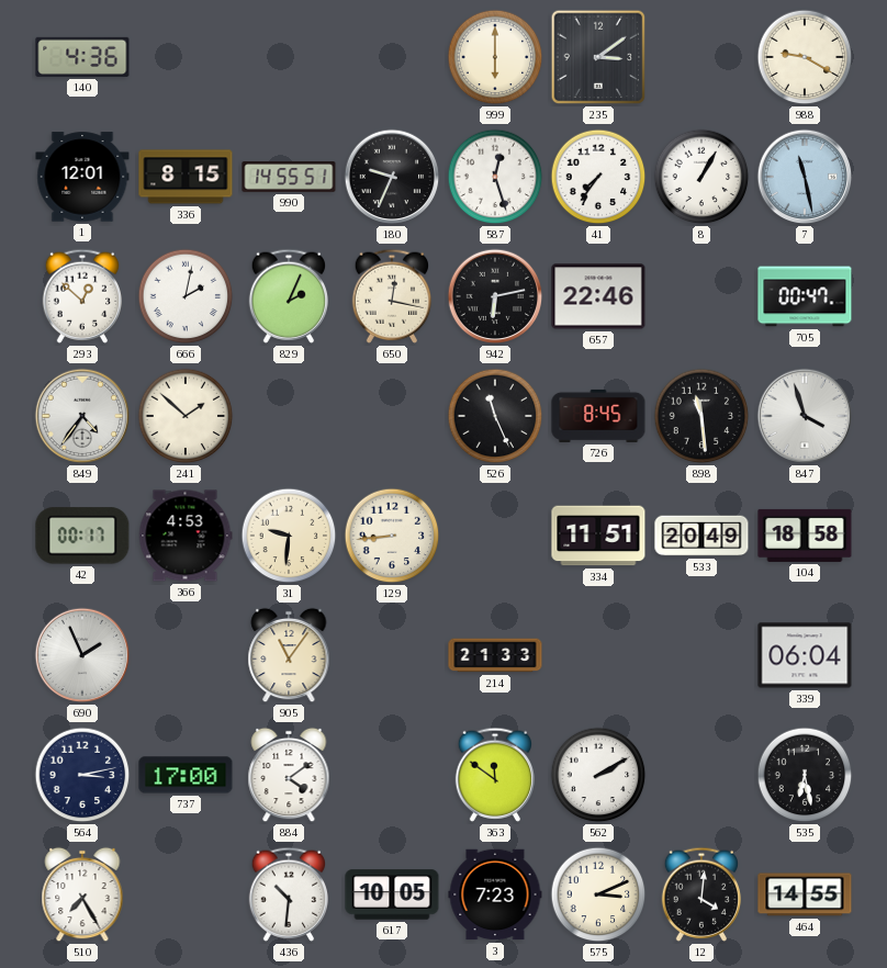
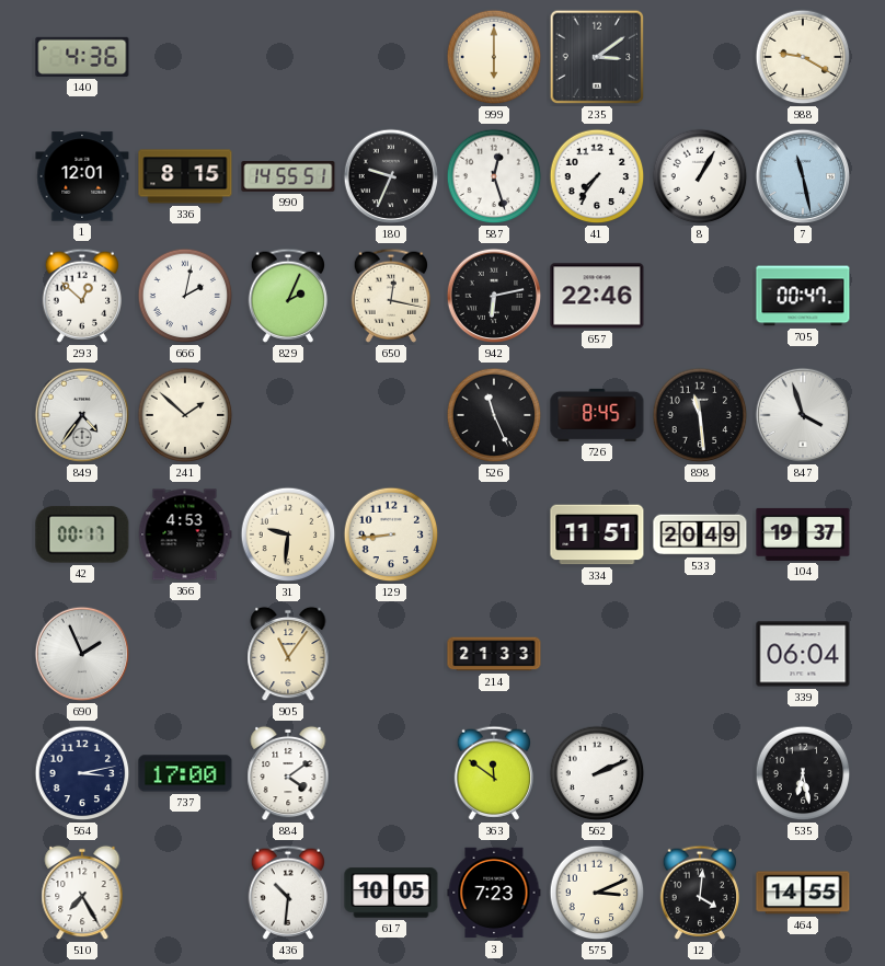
104: 18:58 -> 19:37 (803, 534)
562: 2:10 -> 2:11 (597, 773)
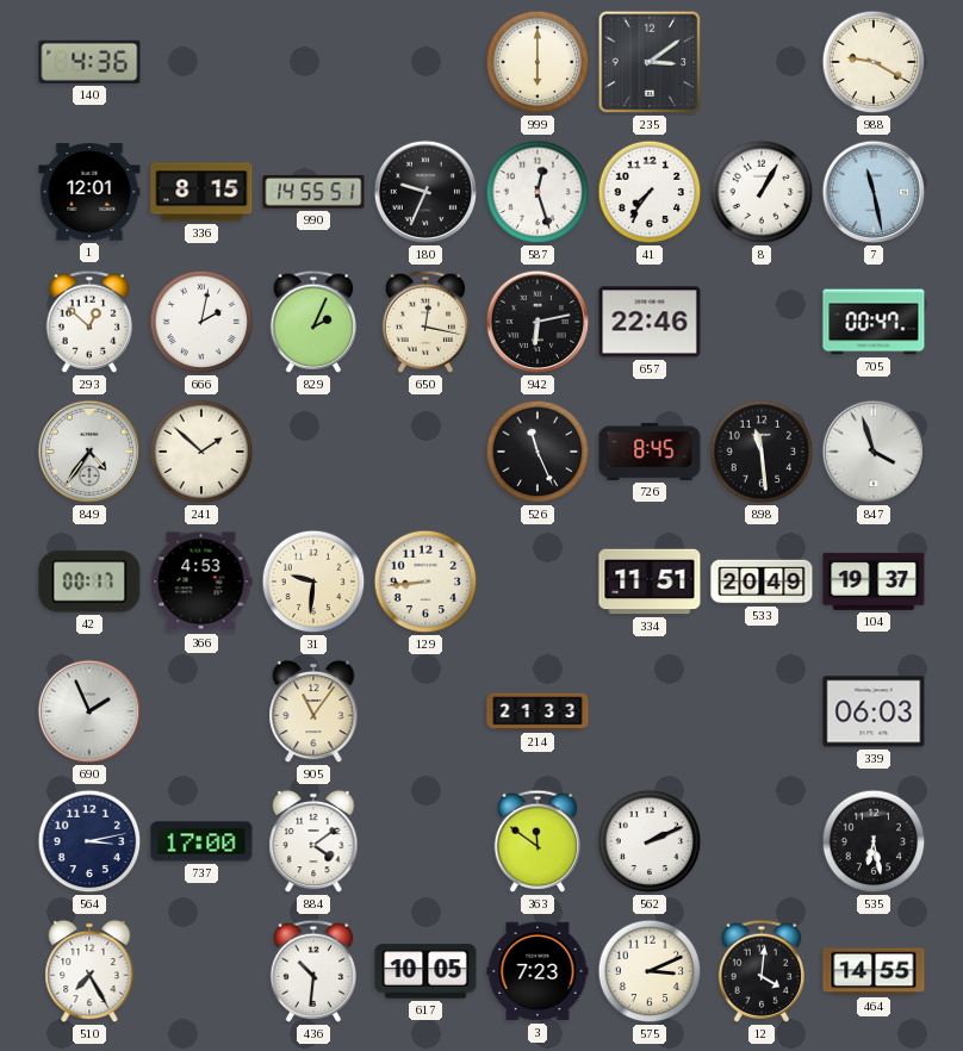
339: 06:04 -> 06:03 (874, 711)
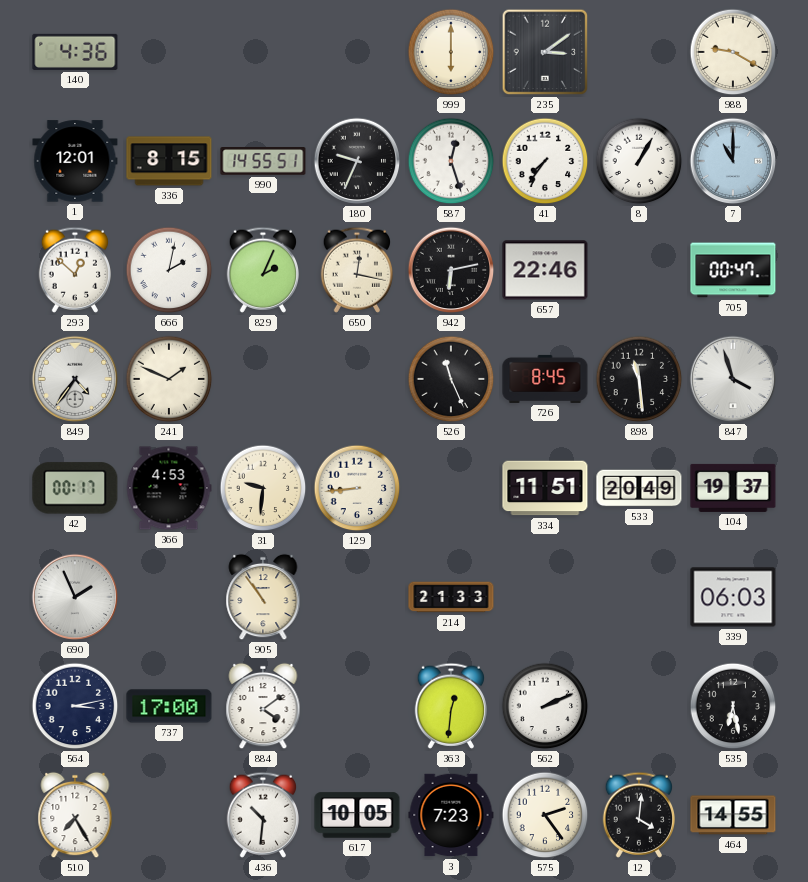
7: 11:28 -> 11:00 (733, 161)
241: 1:52 -> 1:49 (169, 379)
905: 11:06 -> 10:54 (263, 597)
363: 11:51 -> 12:31 (450, 706)
575: 3:11 -> 2:24 (545, 815)
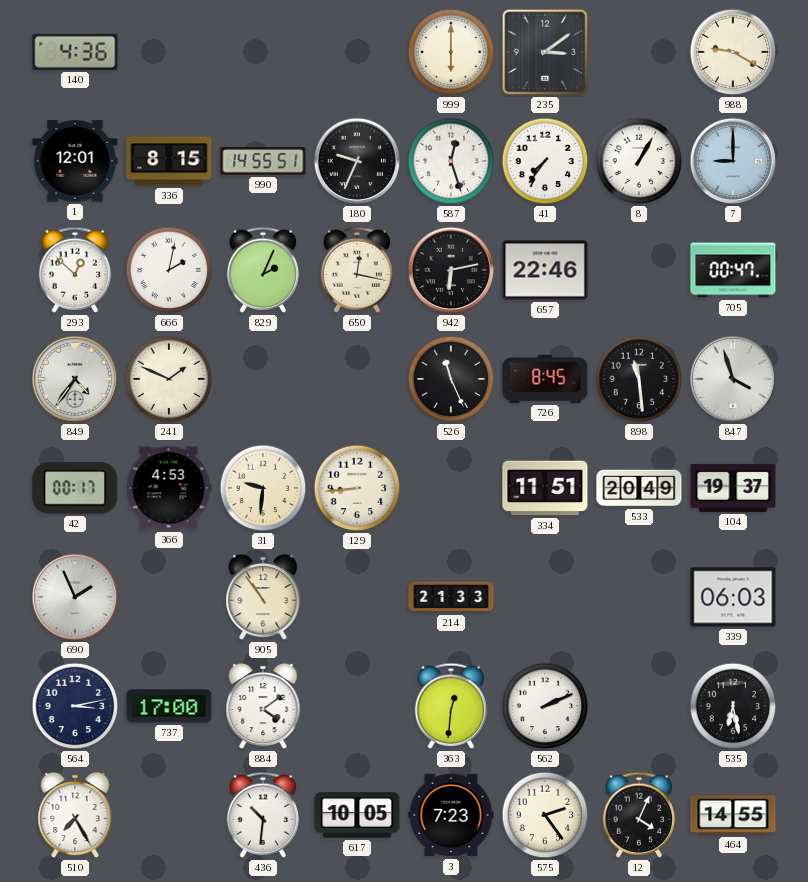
7: 11:00 -> 9:00 (733, 161)
12: 4:01 -> 4:04 (638, 815)
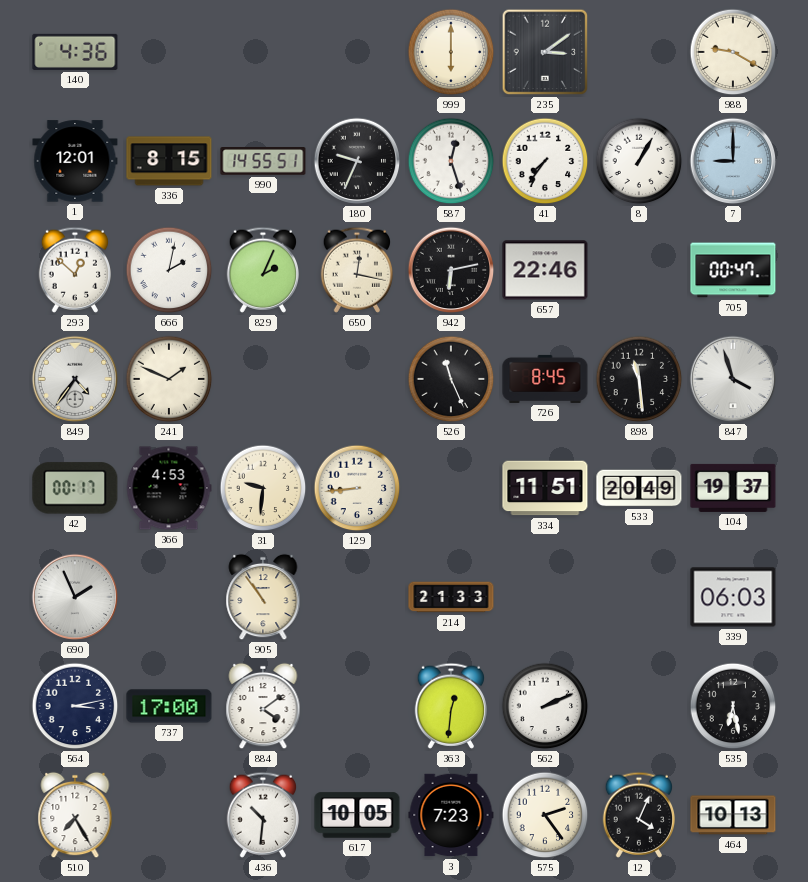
464: 14:55 -> 10:13 (733, 815)
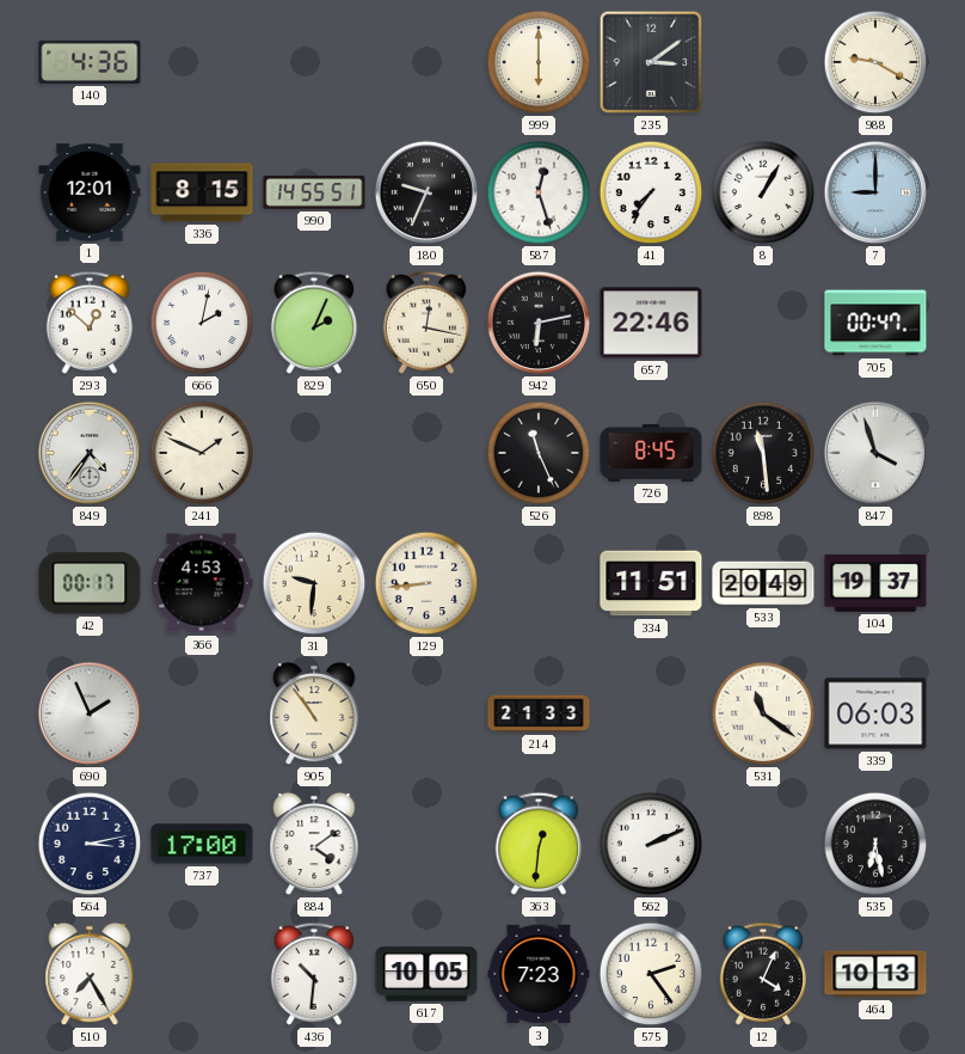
531: none -> 11:21 (763, 713)
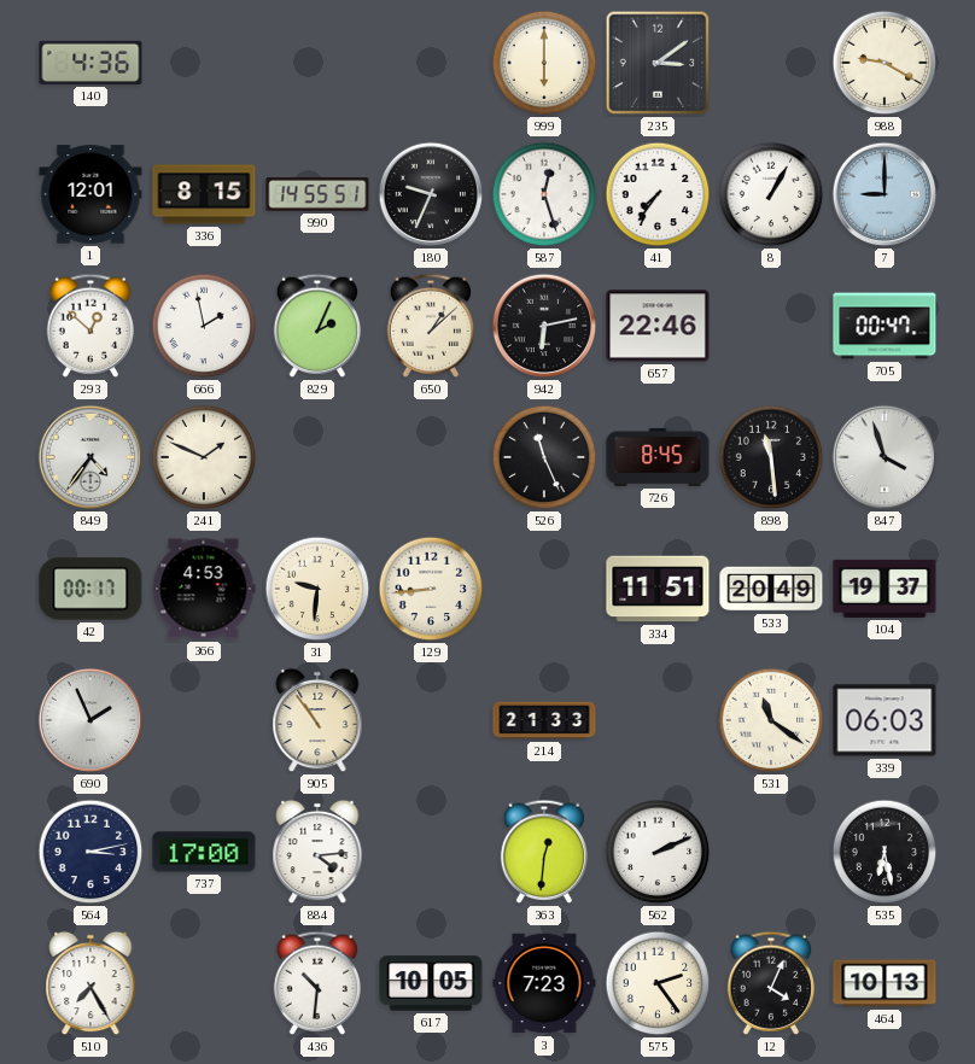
666: 2:02 -> 1:58 (204, 326)
650: 12:17 -> 1:08 (430, 326)
884: 4:09 -> 4:14 (317, 852)
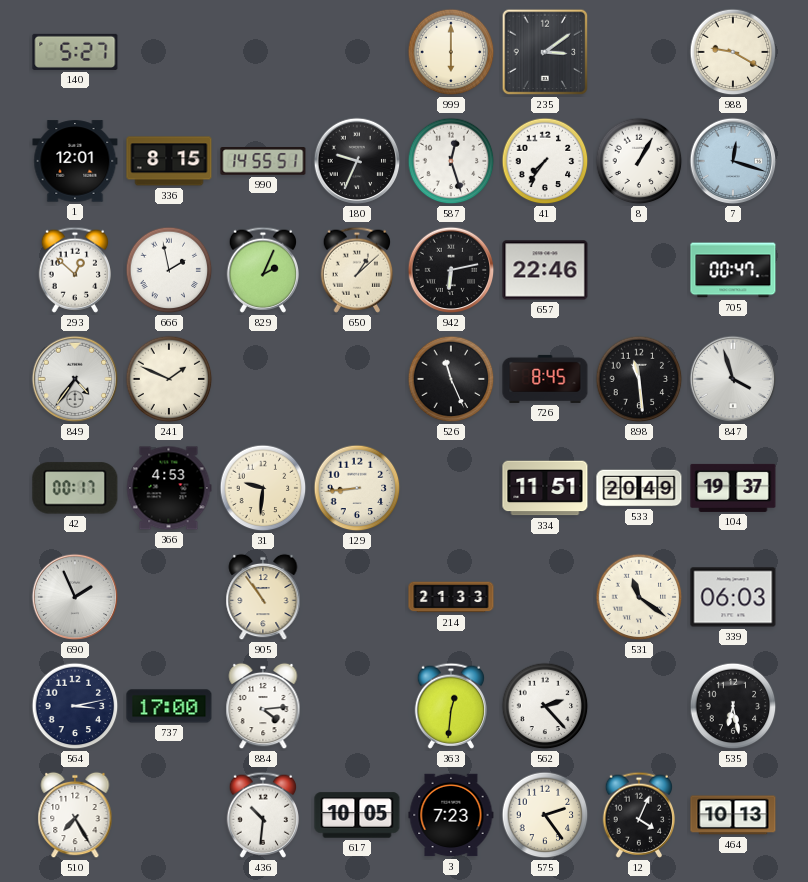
140: 4:36 -> 5:27 (75, 52)
7: 9:00 -> 12:18 (733, 161)
562: 2:11 -> 2:23 (545, 706)
